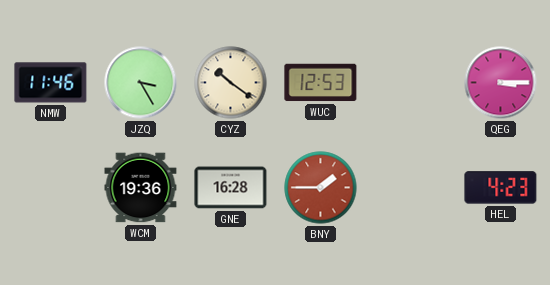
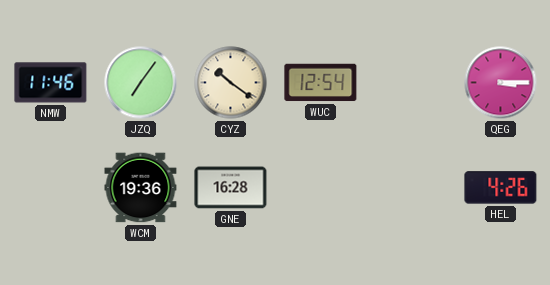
JZQ: 3:25 -> 7:06 (141, 83)
WUC: 12:53 -> 12:54 (321, 83)
BNY: 1:45 -> none (321, 188)
HEL: 4:23 -> 4:26 (501, 188)
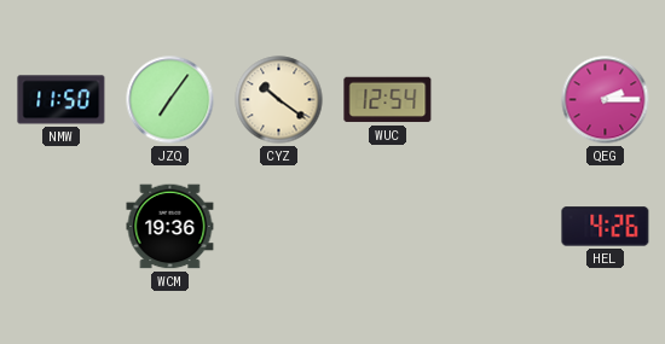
NMW: 11:46 -> 11:50 (62, 100)
QEG: 3:15 -> 2:15 (606, 100)
GNE: 16:28 -> none (231, 188)
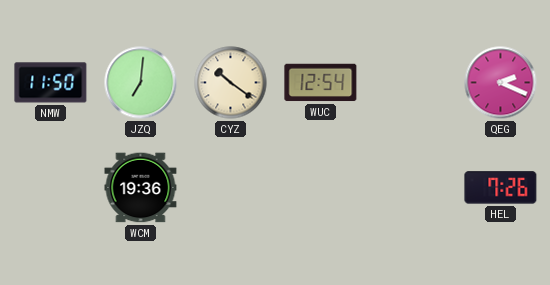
JZQ: 7:06 -> 7:01 (141, 83)
QEG: 2:15 -> 2:19 (501, 83)
HEL: 4:26 -> 7:26 (501, 188)
